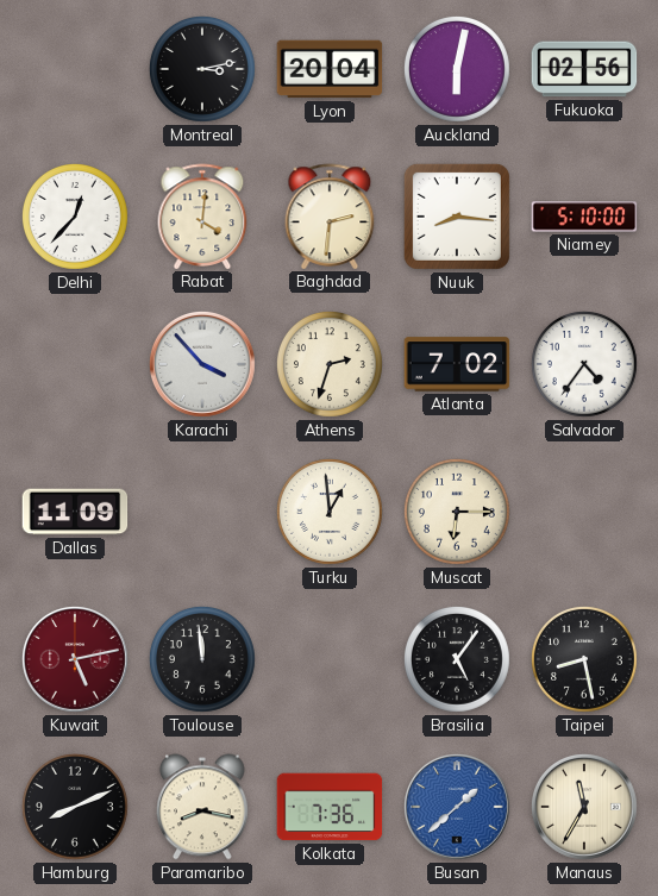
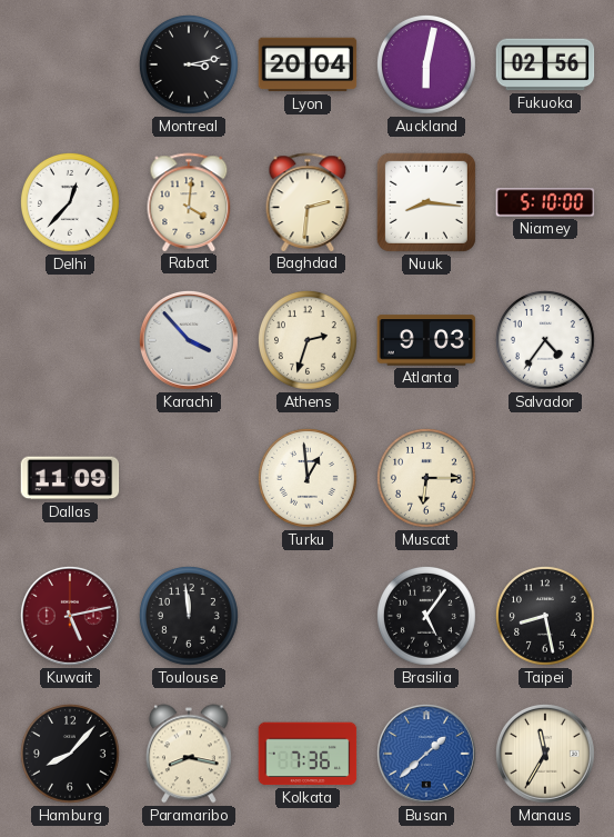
Atlanta: 7:02 -> 9:03 (426, 340)
Hamburg: 8:11 -> 8:07 (70, 754)
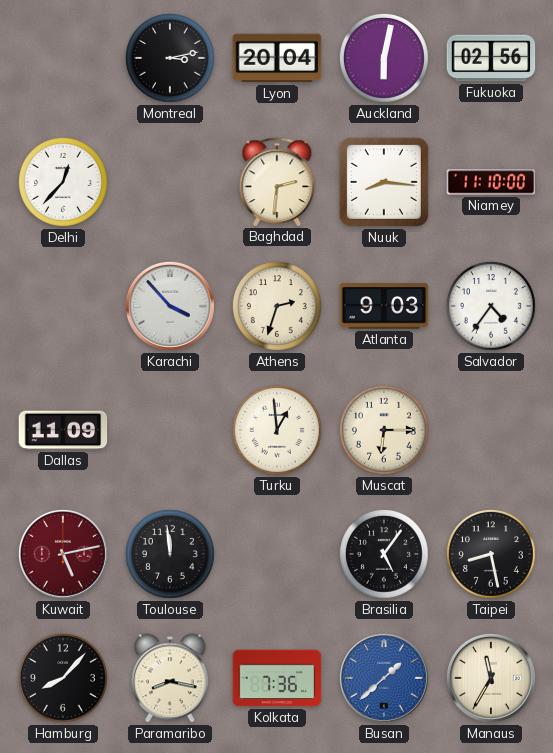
Rabat: 4:01 -> none (189, 202)
Niamey: 5:10 -> 11:10 (491, 182)
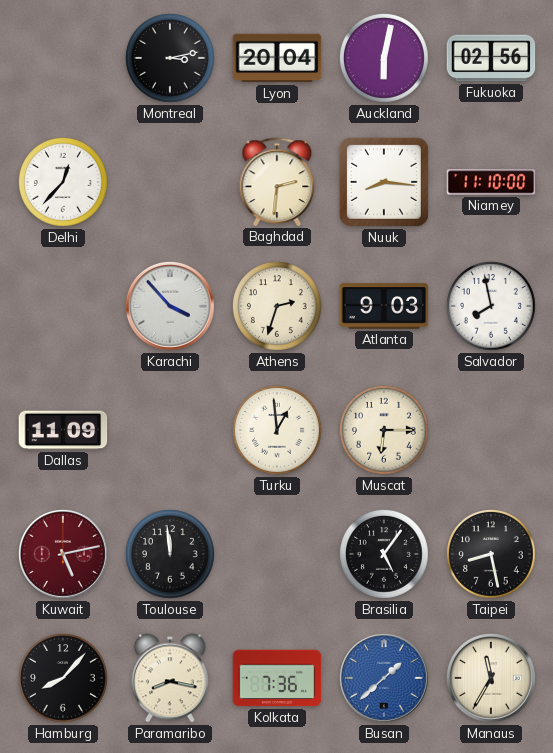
Salvador: 4:36 -> 7:58 (491, 306)
